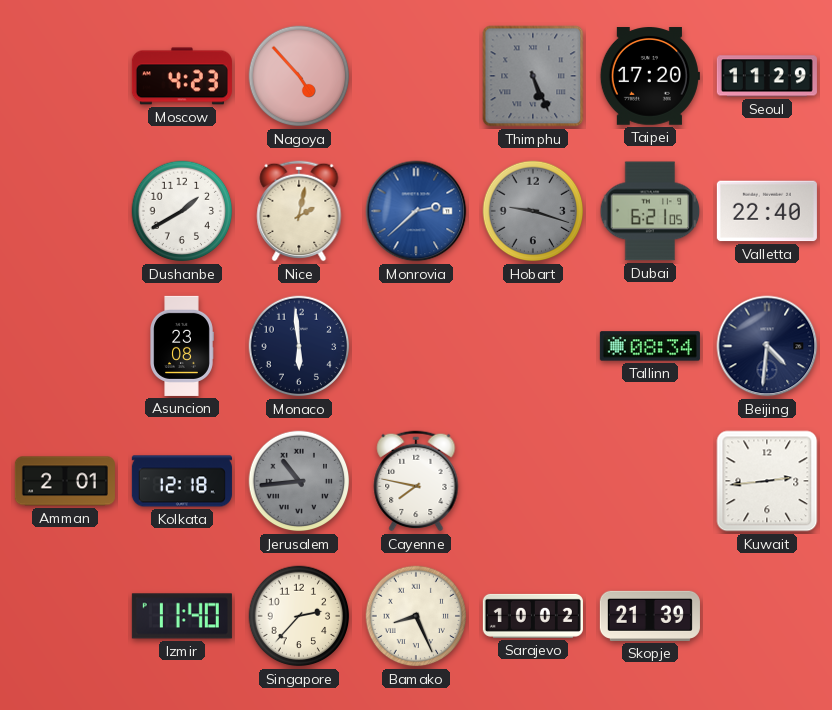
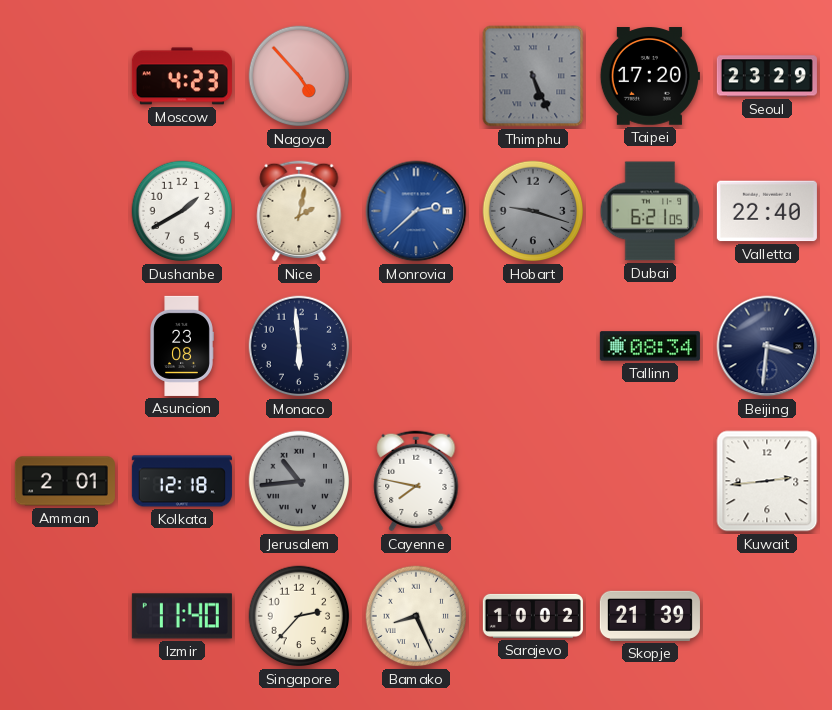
Seoul: 11:29 -> 23:29 (767, 76)
Beijing: 4:31 -> 3:31 (767, 346)
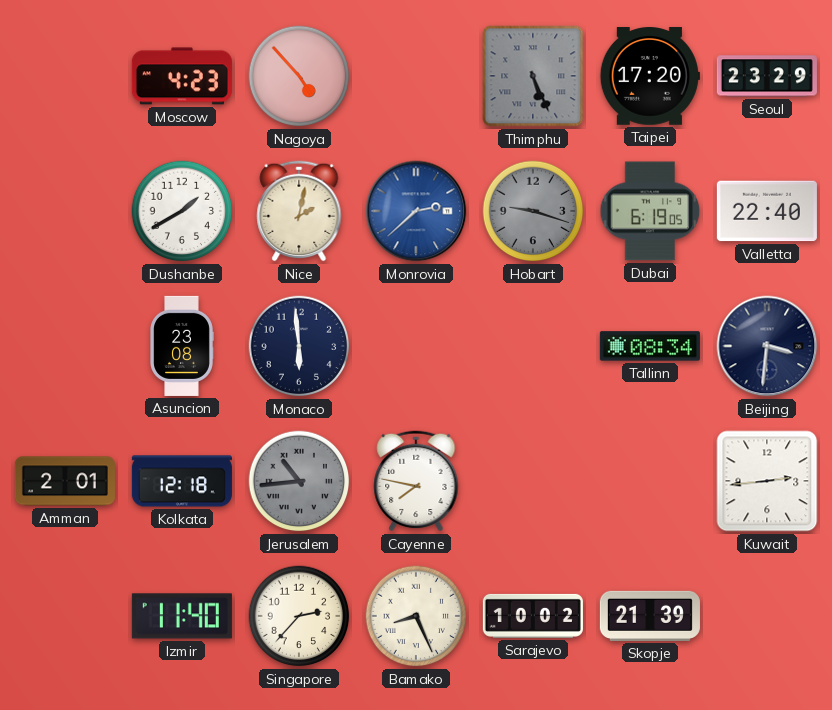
Dubai: 6:21 -> 6:19 (650, 211)
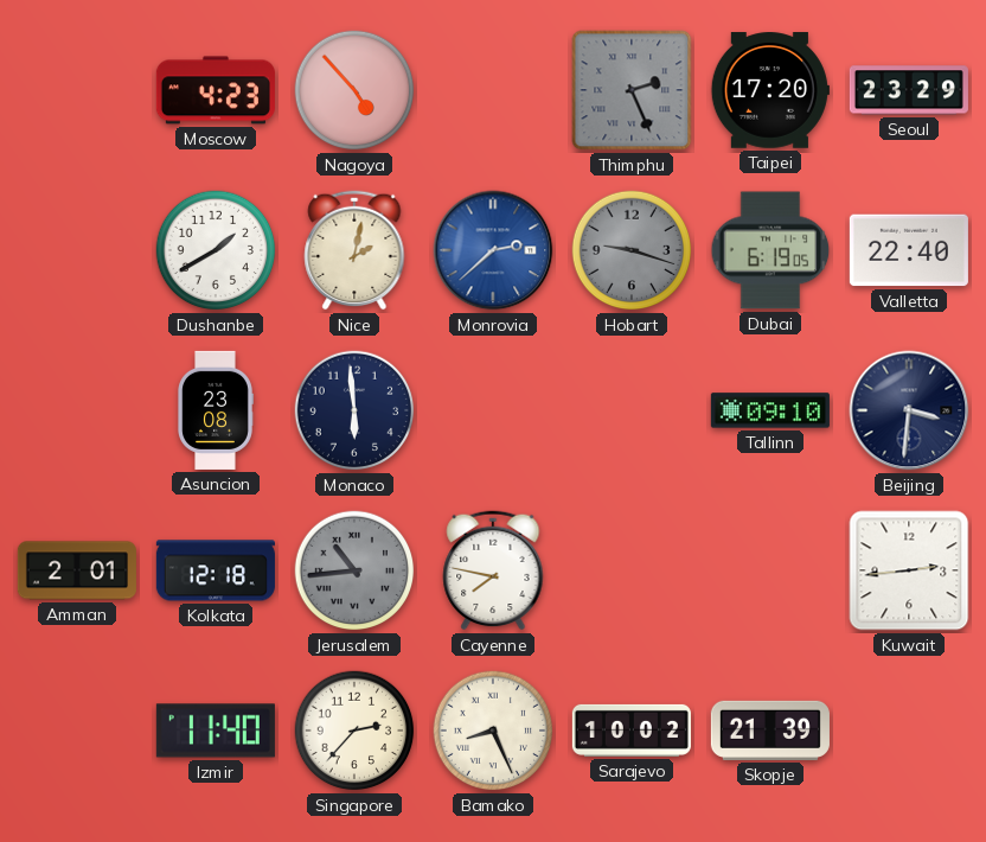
Thimphu: 5:26 -> 2:26 (632, 90)
Tallinn: 08:34 -> 09:10 (770, 410)
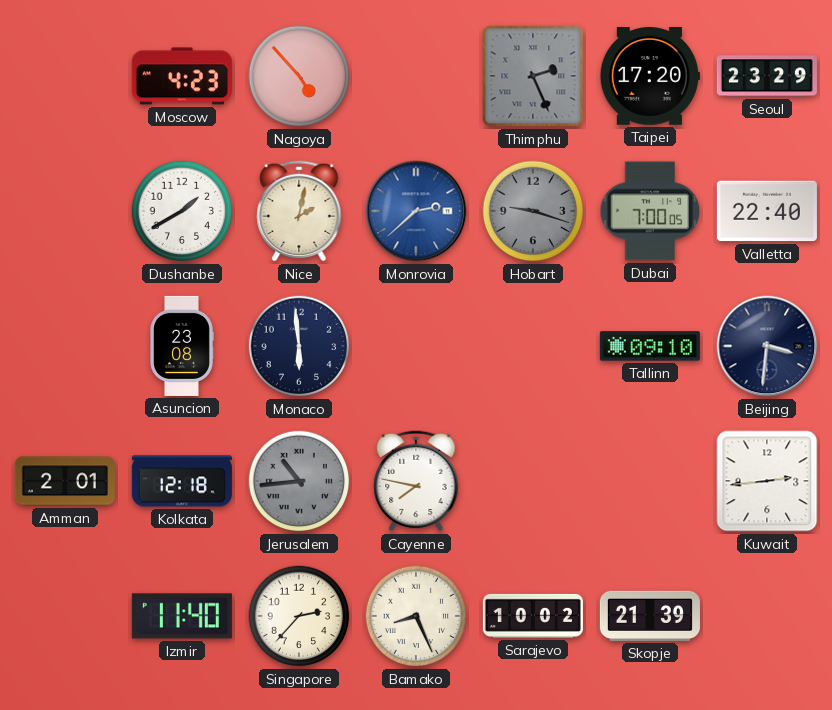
Dubai: 6:19 -> 7:00 (650, 211)
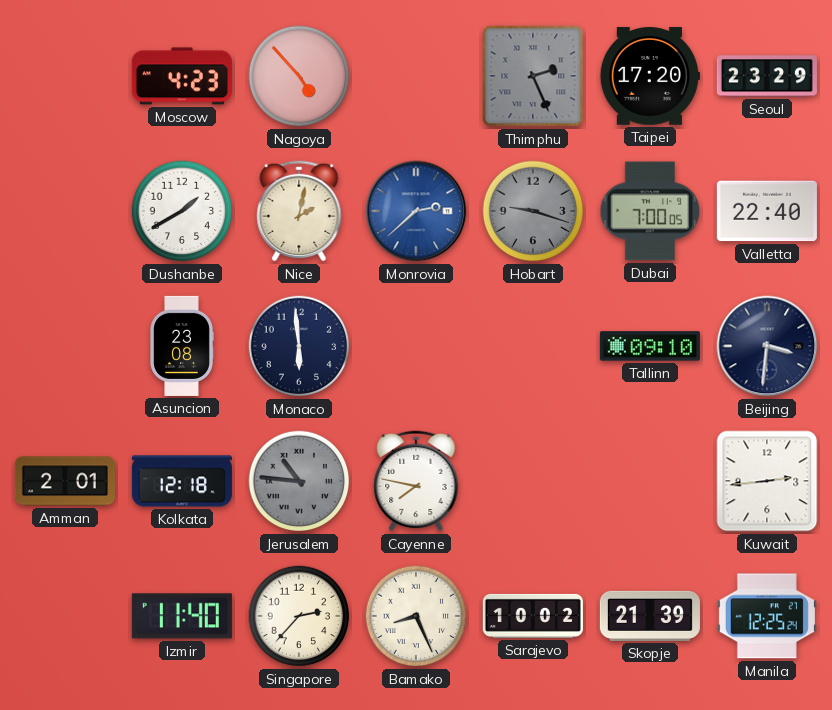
Jerusalem: 10:44 -> 10:46 (299, 481)
Manila: none -> 12:25 (767, 616)
